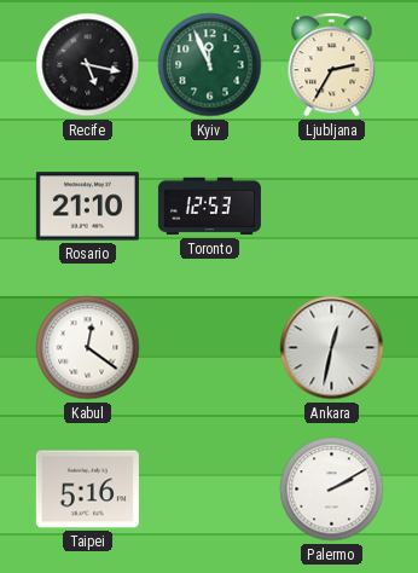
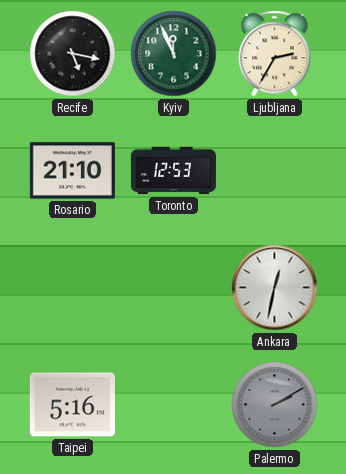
Kabul: 12:21 -> none (88, 348)
Palermo dial: white -> grey (275, 405)
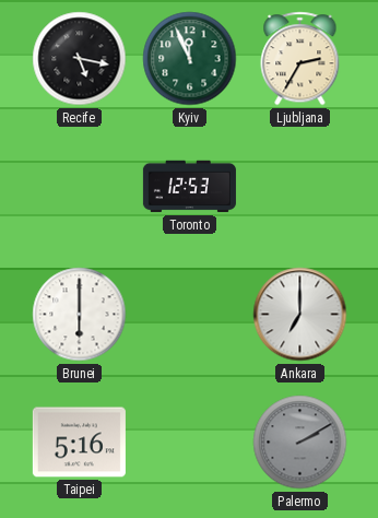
Rosario: 21:10 -> none (72, 171)
Brunei: none -> 6:00 (80, 315)
Ankara: 12:32 -> 7:00 (300, 315)
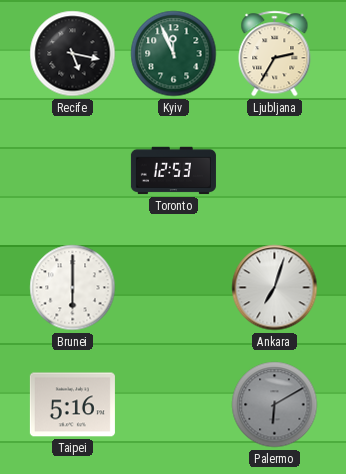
Ankara: 7:00 -> 7:03 (275, 288)
Palermo: 2:10 -> 6:10 (275, 405)
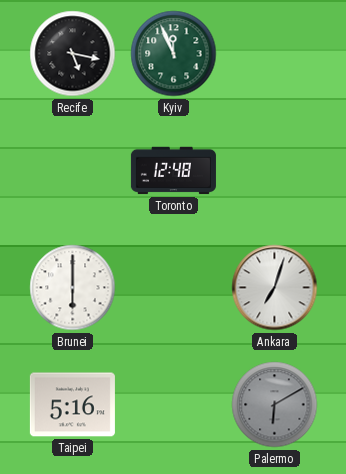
Ljubljana: 2:35 -> none (275, 54)
Toronto: 12:53 -> 12:48 (173, 171)
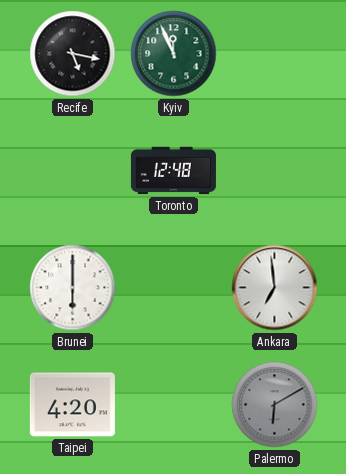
Ankara: 7:03 -> 6:59 (275, 288)
Taipei: 5:16 -> 4:20 (72, 405)
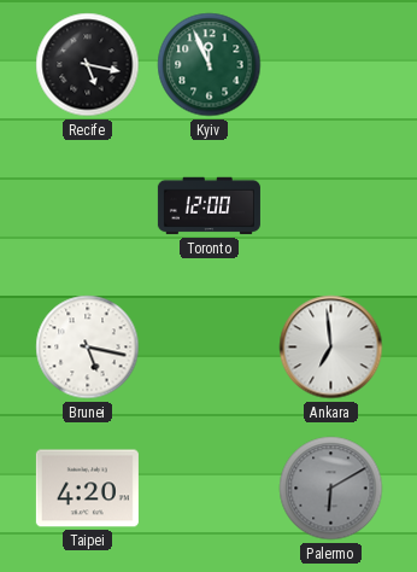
Toronto: 12:48 -> 12:00 (208, 206)
Brunei: 6:00 -> 5:17 (88, 348)
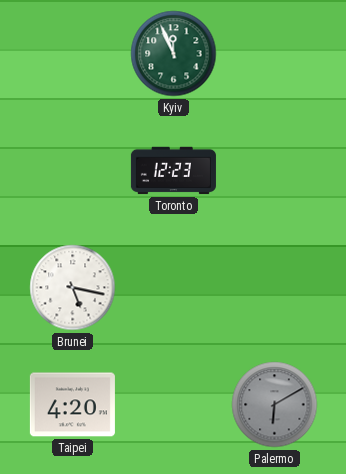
Recife: 5:17 -> none (88, 65)
Toronto: 12:00 -> 12:23 (173, 171)
Ankara: 6:59 -> none (331, 348)
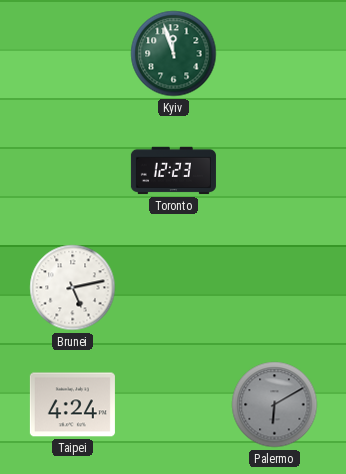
Kyiv: 11:56 -> 11:57 (174, 54)
Brunei: 5:17 -> 5:13 (73, 288)
Taipei: 4:20 -> 4:24 (72, 405)
